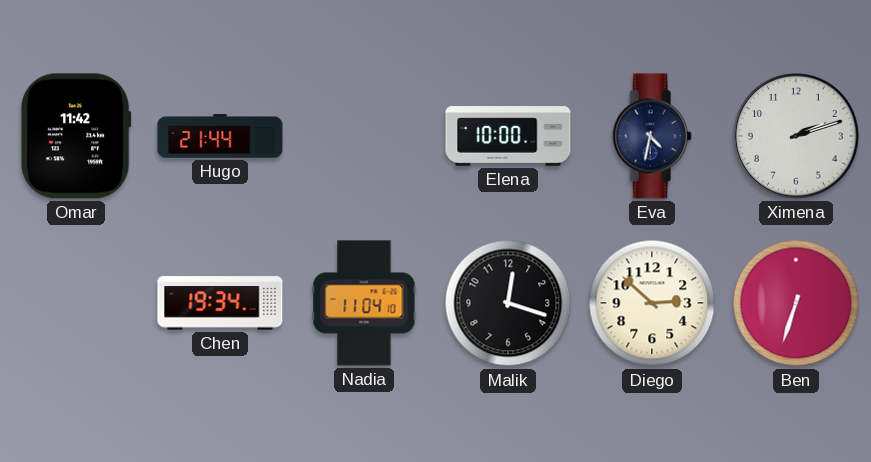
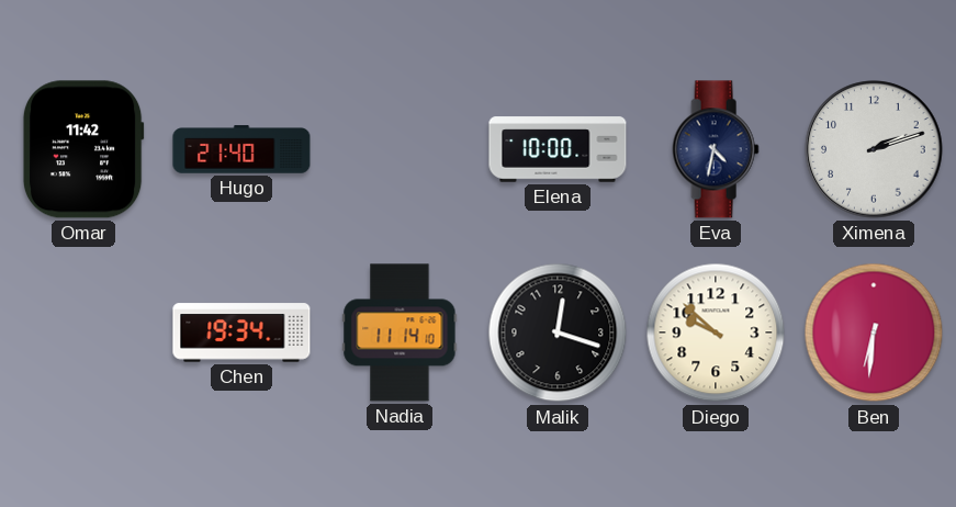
Hugo: 21:44 -> 21:40 (241, 149)
Nadia: 11:04 -> 11:14 (400, 333)
Diego: 2:52 -> 9:52 (716, 333)
Ben: 6:33 -> 6:31 (874, 333)
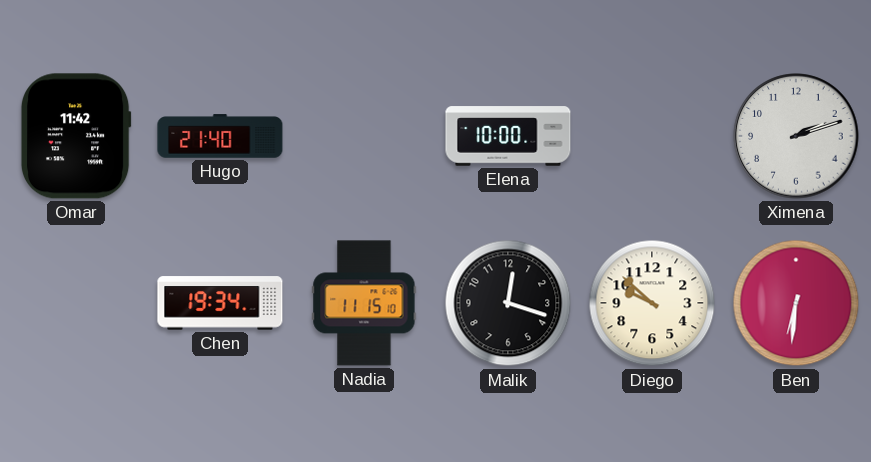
Eva: 4:32 -> none (716, 149)
Nadia: 11:14 -> 11:15 (364, 303)
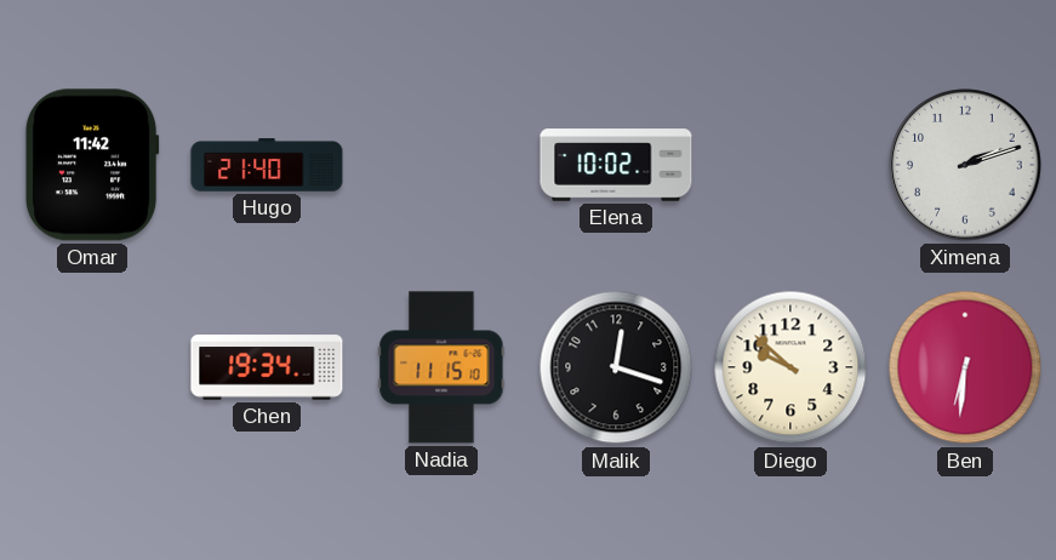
Elena: 10:00 -> 10:02 (616, 165)
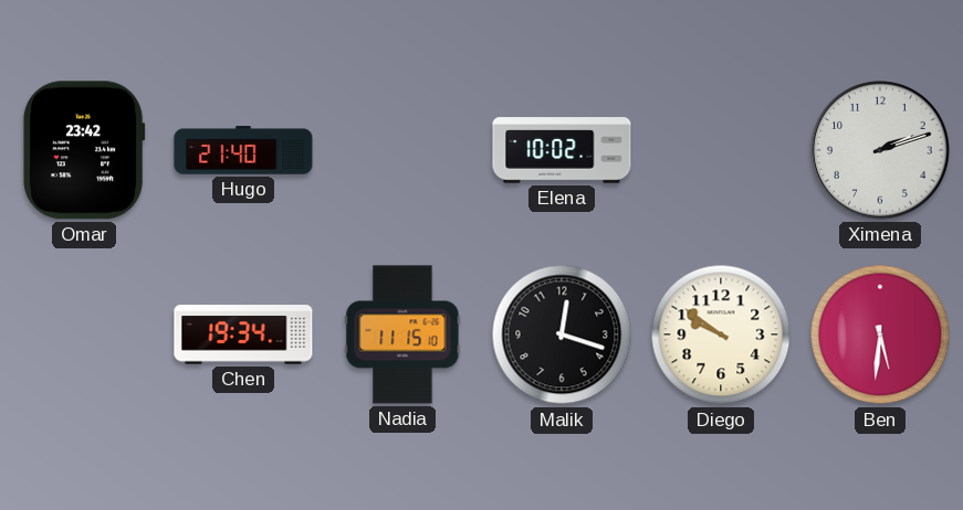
Omar: 11:42 -> 23:42 (84, 150)
Diego: 9:52 -> 9:51 (721, 334)
Ben: 6:31 -> 5:31 (880, 334)
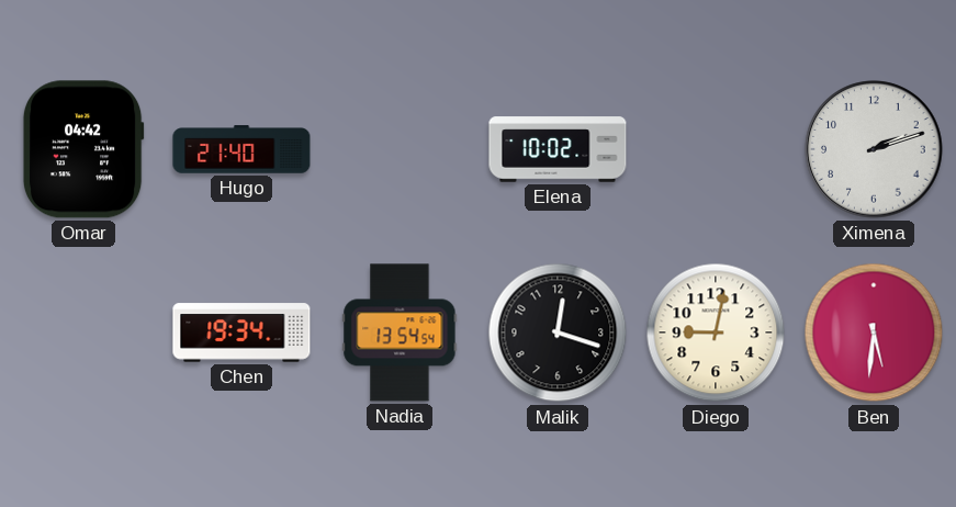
Omar: 23:42 -> 04:42 (83, 149)
Nadia: 11:15 -> 13:54 (400, 333)
Diego: 9:51 -> 9:02 (716, 333)
